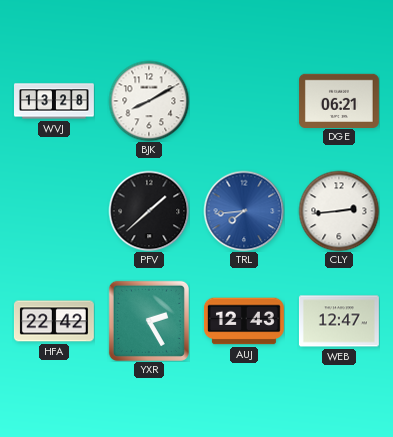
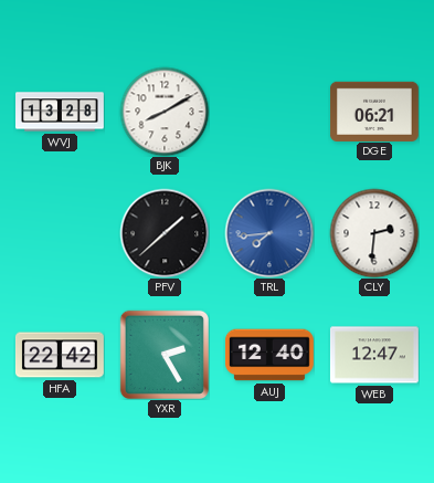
CLY: 2:44 -> 2:31 (374, 233)
AUJ: 12:43 -> 12:40 (269, 355)
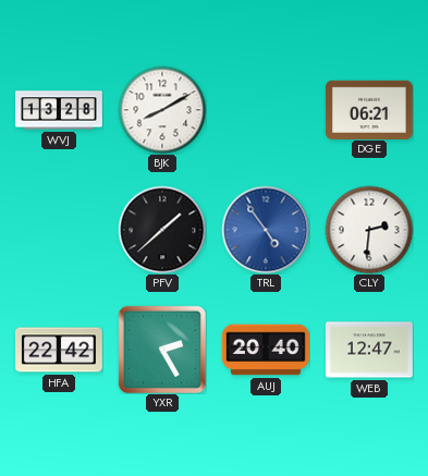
TRL: 7:44 -> 4:54 (266, 230)
AUJ: 12:40 -> 20:40 (266, 350)
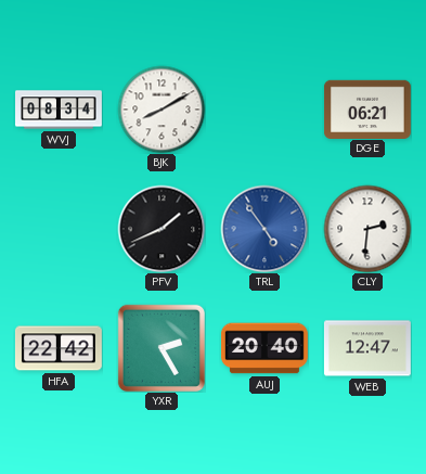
WVJ: 13:28 -> 08:34 (60, 110)
PFV: 1:38 -> 1:41 (162, 229)
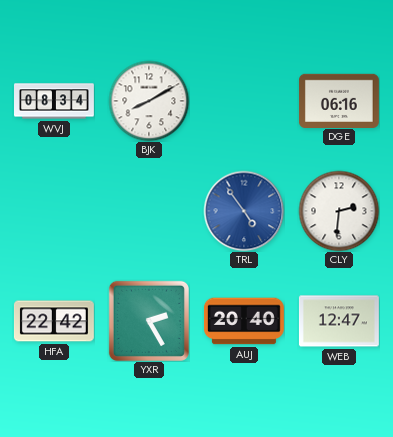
DGE: 06:21 -> 06:16 (339, 100)
PFV: 1:41 -> none (162, 229)
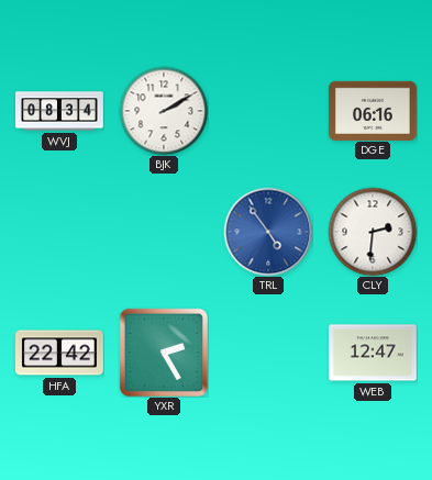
BJK: 8:10 -> 2:10 (164, 111)
AUJ: 20:40 -> none (244, 321)
